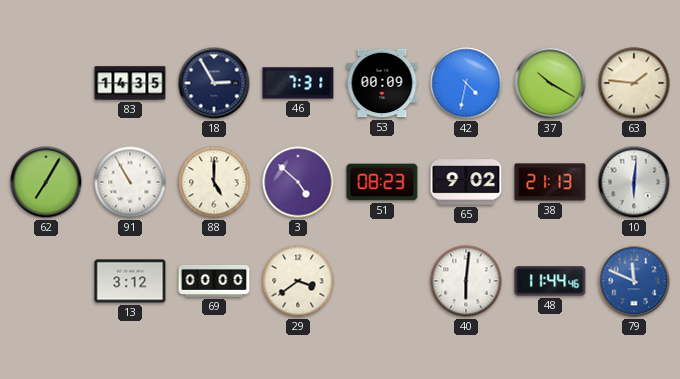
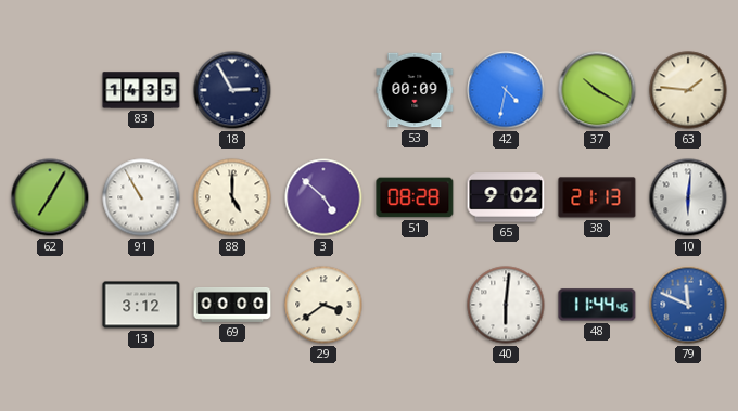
46: 7:31 -> none (298, 83)
51: 08:23 -> 08:28 (415, 197)
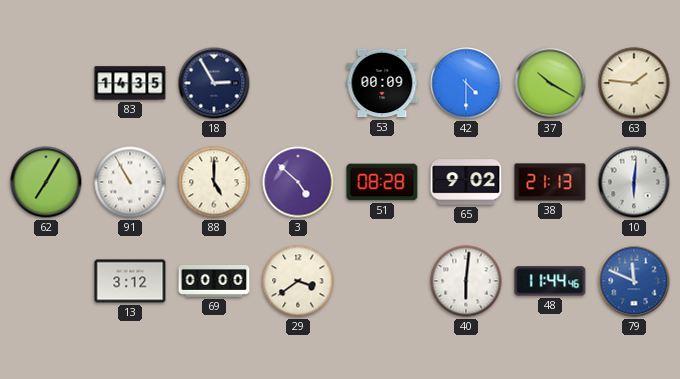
42: 4:32 -> 4:30 (466, 83)
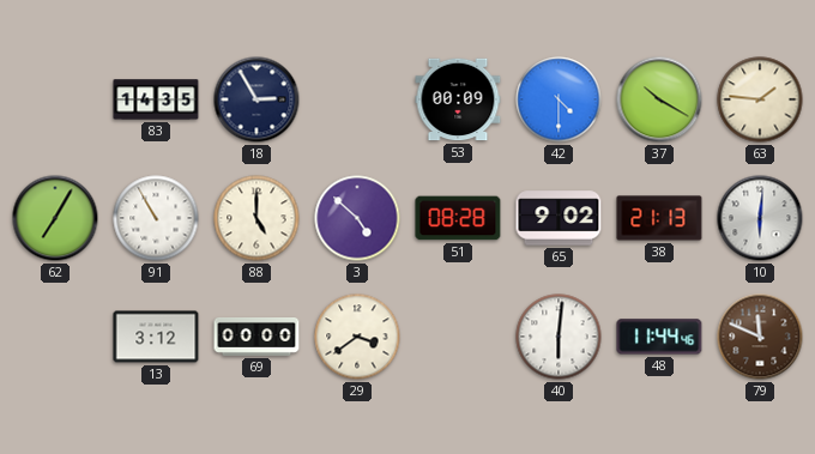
79 dial: blue -> brown (760, 337)
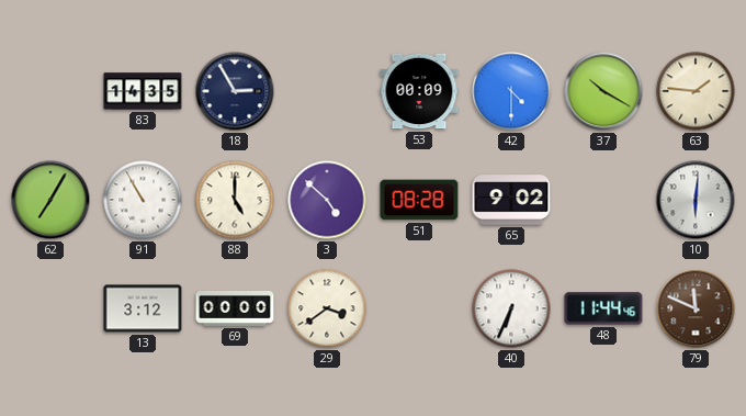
38: 21:13 -> none (659, 218)
40: 6:01 -> 6:34 (511, 308)
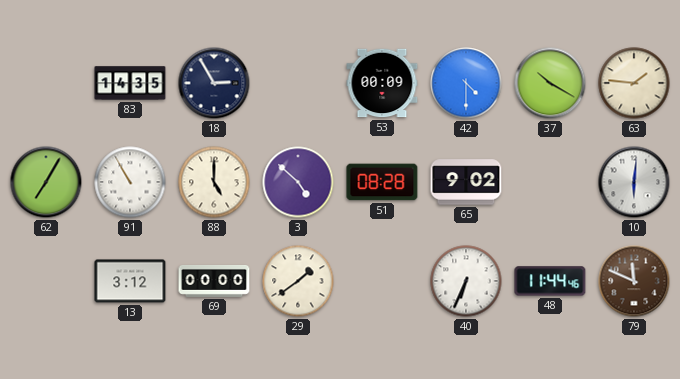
29: 3:39 -> 1:39 (298, 281)
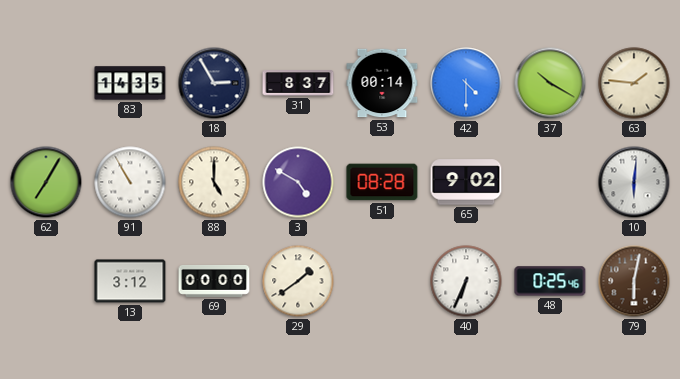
31: none -> 8:37 (298, 83)
53: 00:09 -> 00:14 (382, 83)
3: 4:52 -> 4:50 (298, 182)
48: 11:44 -> 0:25 (550, 281)
79: 11:49 -> 6:02 (634, 281)
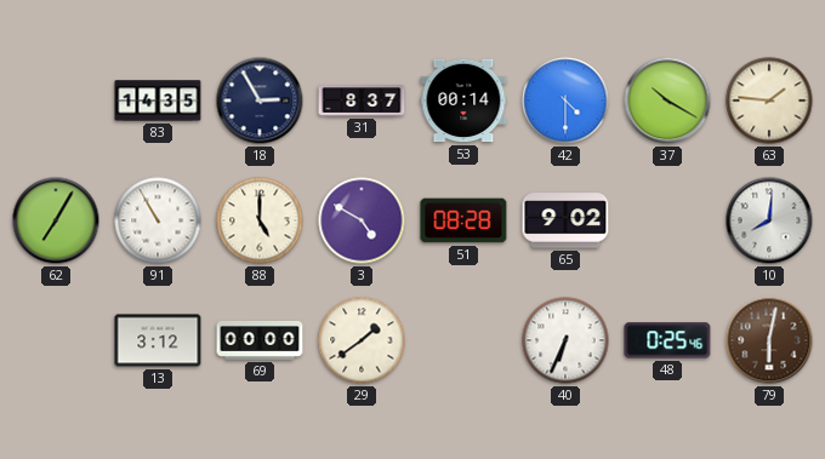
10: 6:01 -> 8:01 (769, 220)
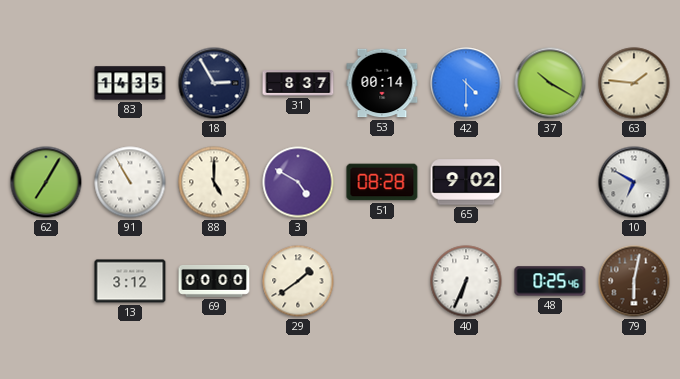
10: 8:01 -> 6:50 (634, 182)
